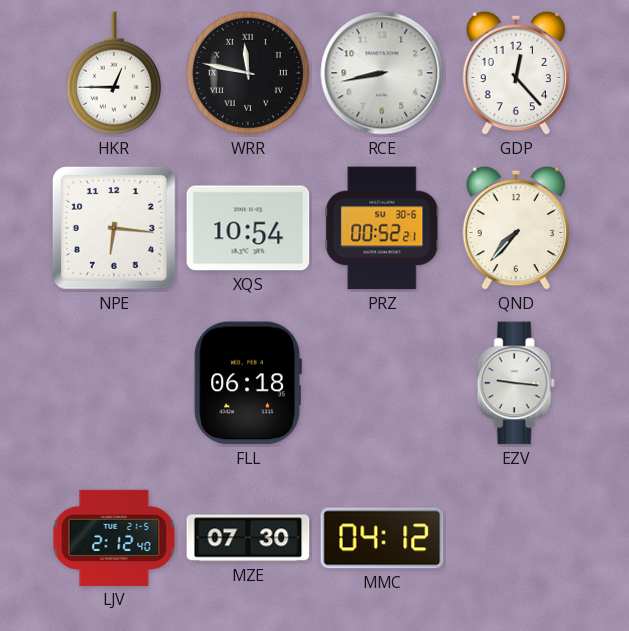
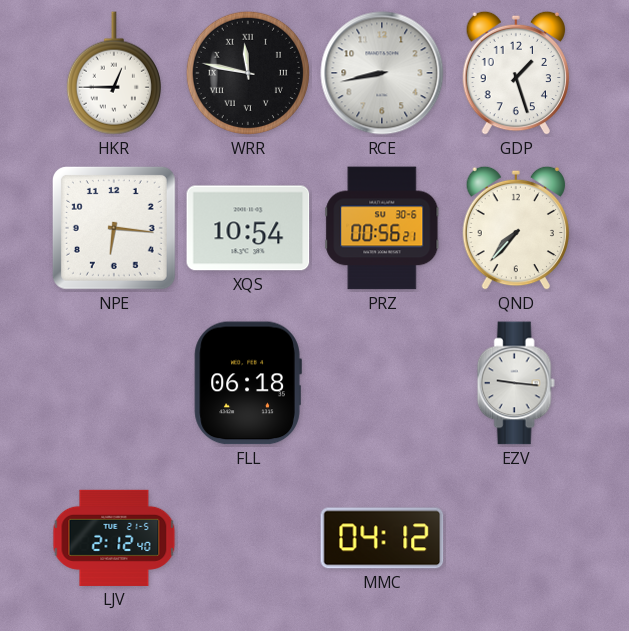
GDP: 12:23 -> 1:27 (515, 73)
PRZ: 00:52 -> 00:56 (382, 228)
MZE: 07:30 -> none (248, 538)
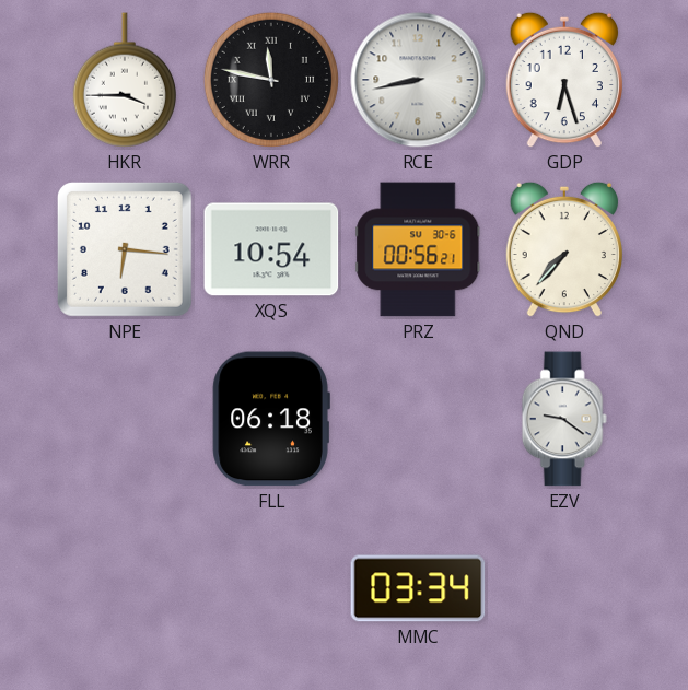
HKR: 12:45 -> 3:45 (125, 80)
GDP: 1:27 -> 6:27 (563, 80)
EZV: 9:16 -> 9:21 (564, 419)
LJV: 2:12 -> none (114, 538)
MMC: 04:12 -> 03:34 (418, 588)
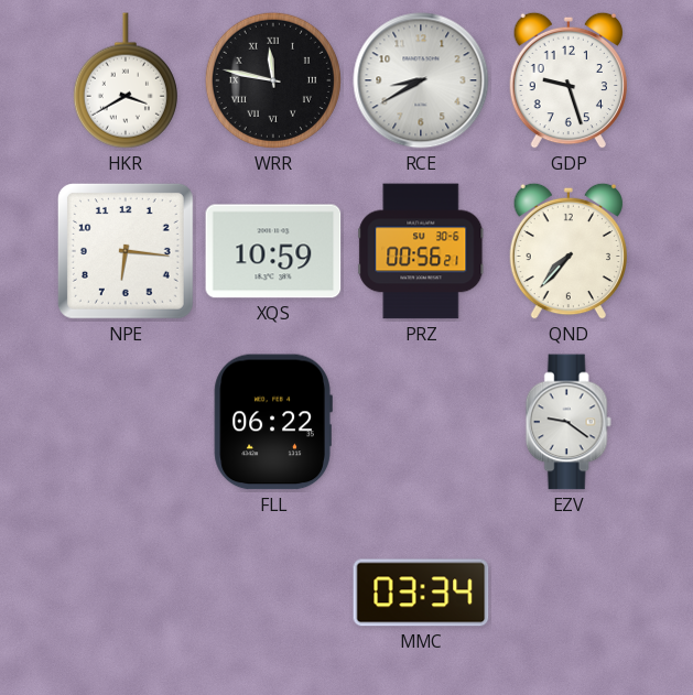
HKR: 3:45 -> 3:40 (126, 80)
RCE: 8:43 -> 8:40 (421, 80)
GDP: 6:27 -> 9:27 (567, 80)
XQS: 10:54 -> 10:59 (273, 251)
FLL: 06:18 -> 06:22 (273, 422)
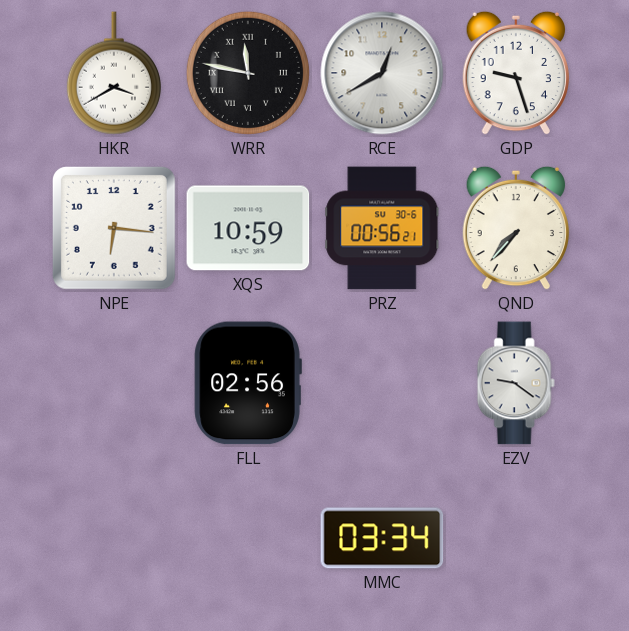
RCE: 8:40 -> 12:40 (382, 73)
FLL: 06:22 -> 02:56 (248, 383)
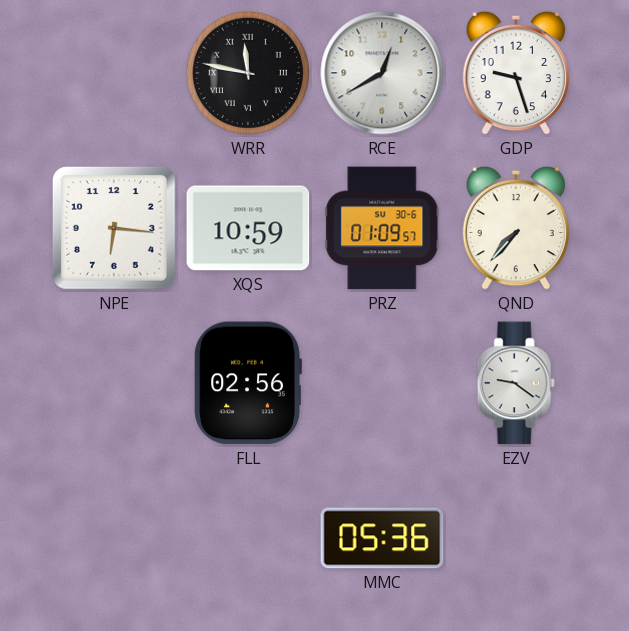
HKR: 3:40 -> none (114, 73)
PRZ: 00:56 -> 01:09 (382, 228)
MMC: 03:34 -> 05:36 (382, 538)
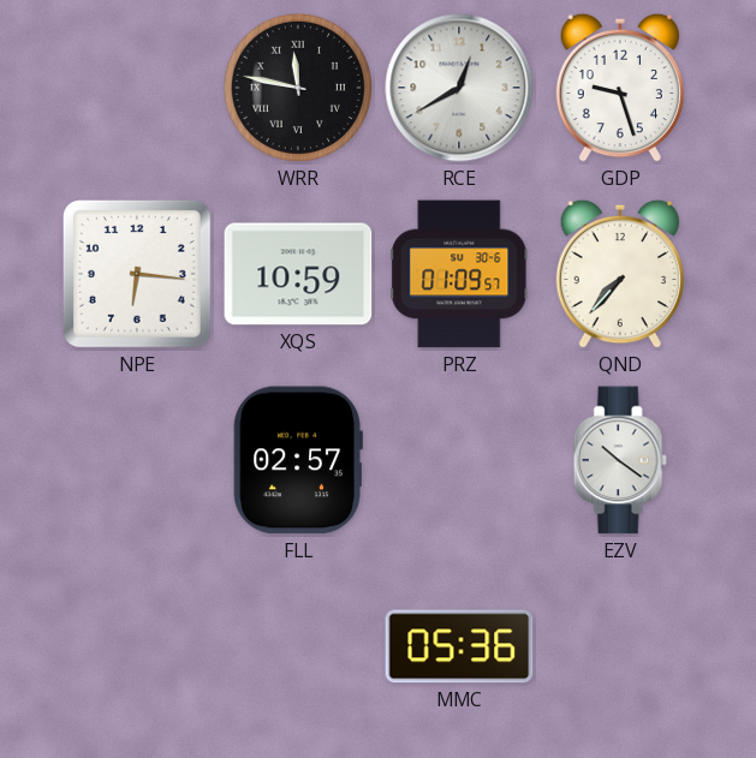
FLL: 02:56 -> 02:57 (298, 460)
EZV: 9:21 -> 10:21 (620, 460)
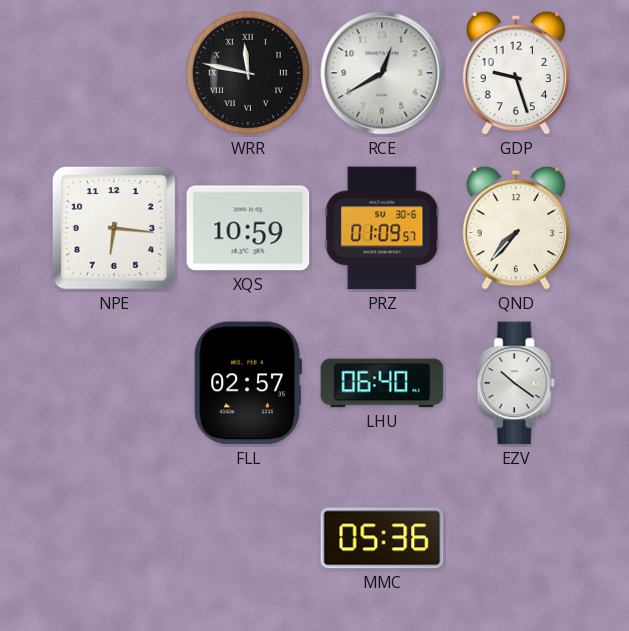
LHU: none -> 06:40 (382, 383)
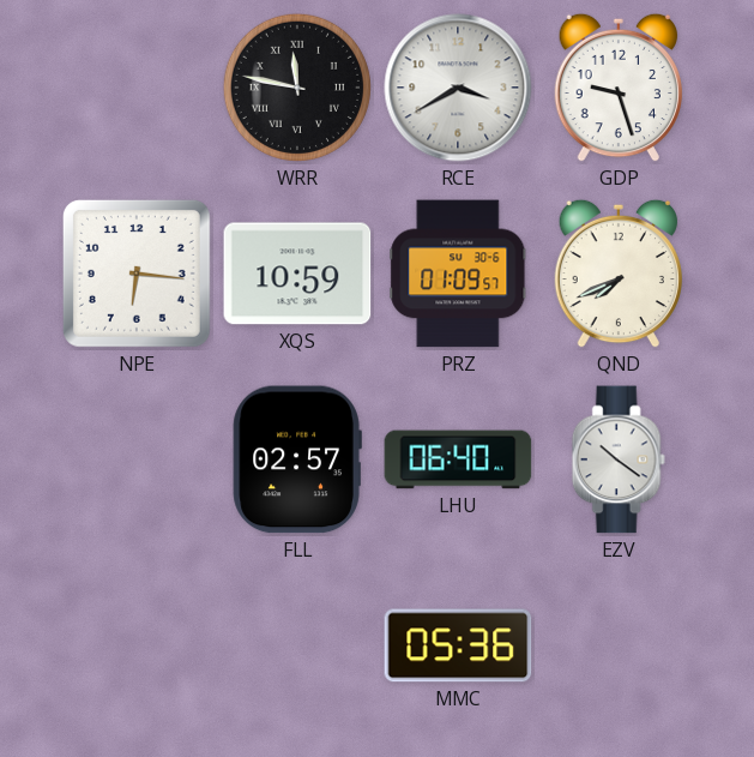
RCE: 12:40 -> 3:40 (458, 88)
QND: 7:37 -> 7:41 (617, 274)
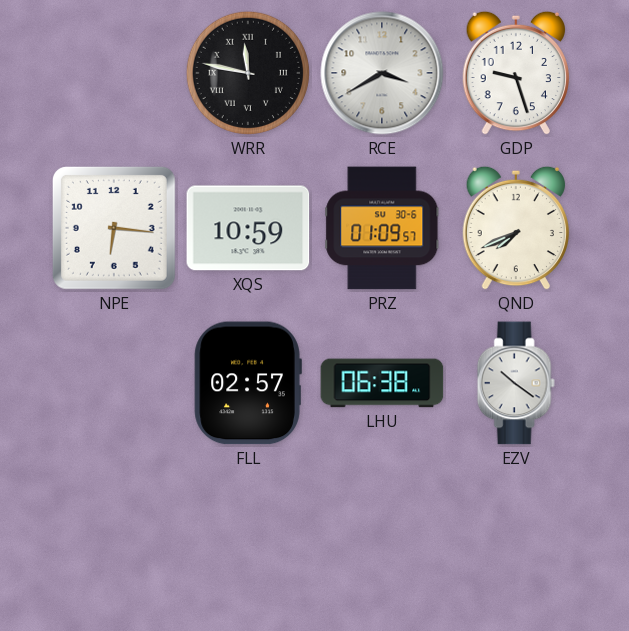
LHU: 06:40 -> 06:38 (382, 383)
MMC: 05:36 -> none (458, 645)
